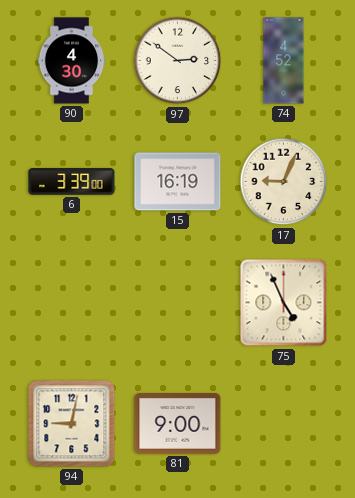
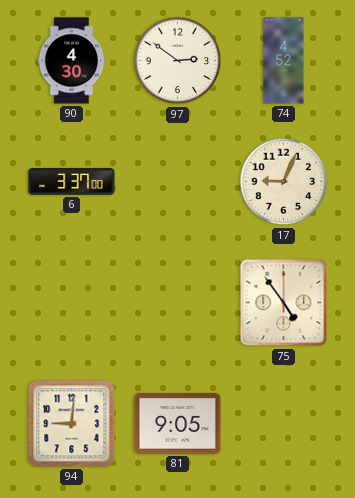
6: 3:39 -> 3:37 (72, 182)
15: 16:19 -> none (178, 182)
75: 4:56 -> 4:54 (284, 303)
94: 9:02 -> 9:01 (72, 424)
81: 9:00 -> 9:05 (178, 424)
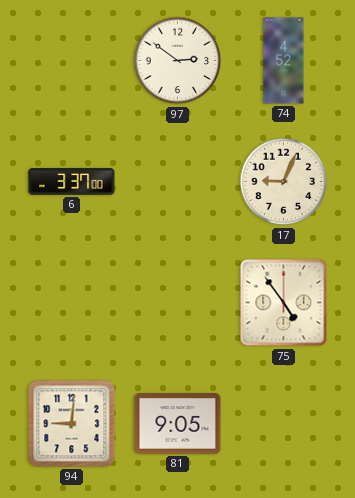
90: 4:30 -> none (72, 61)
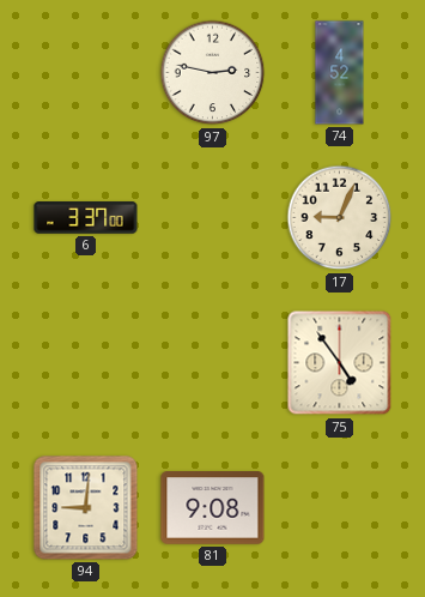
97: 2:51 -> 2:47 (213, 73)
81: 9:05 -> 9:08 (213, 508)
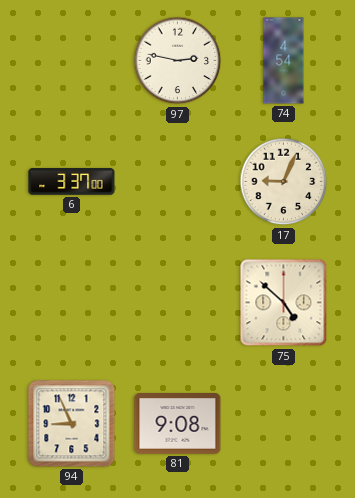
74: 4:52 -> 4:54 (284, 61)
75: 4:54 -> 4:52 (284, 303)
94: 9:01 -> 8:56 (72, 424)
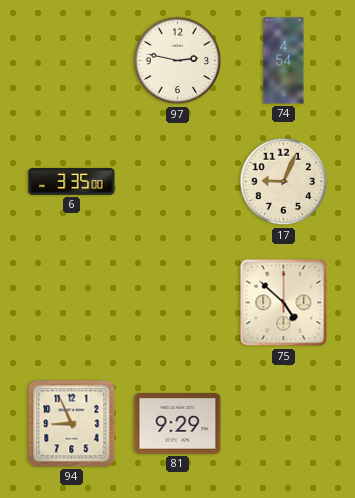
6: 3:37 -> 3:35 (72, 182)
81: 9:08 -> 9:29 (178, 424)
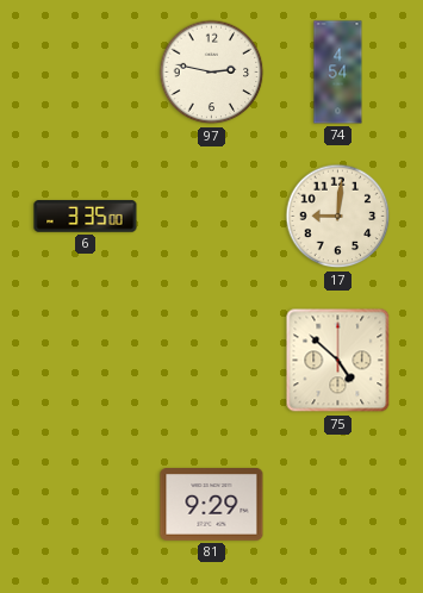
17: 9:04 -> 9:01 (338, 217)
94: 8:56 -> none (72, 424)
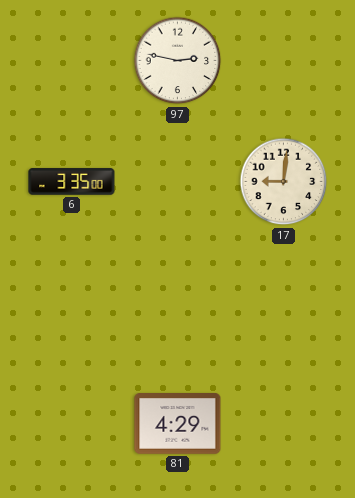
74: 4:54 -> none (338, 73)
75: 4:52 -> none (338, 361)
81: 9:29 -> 4:29 (178, 424)
